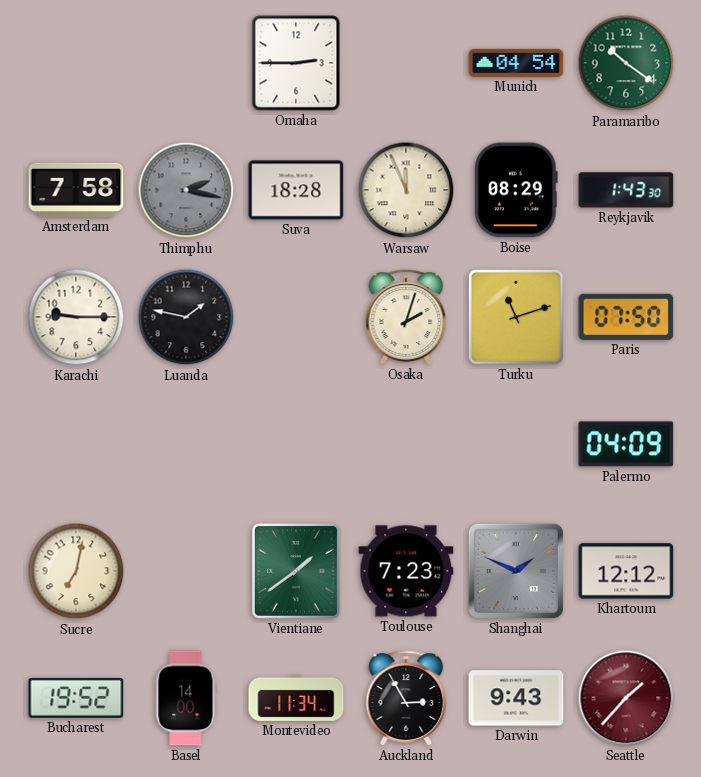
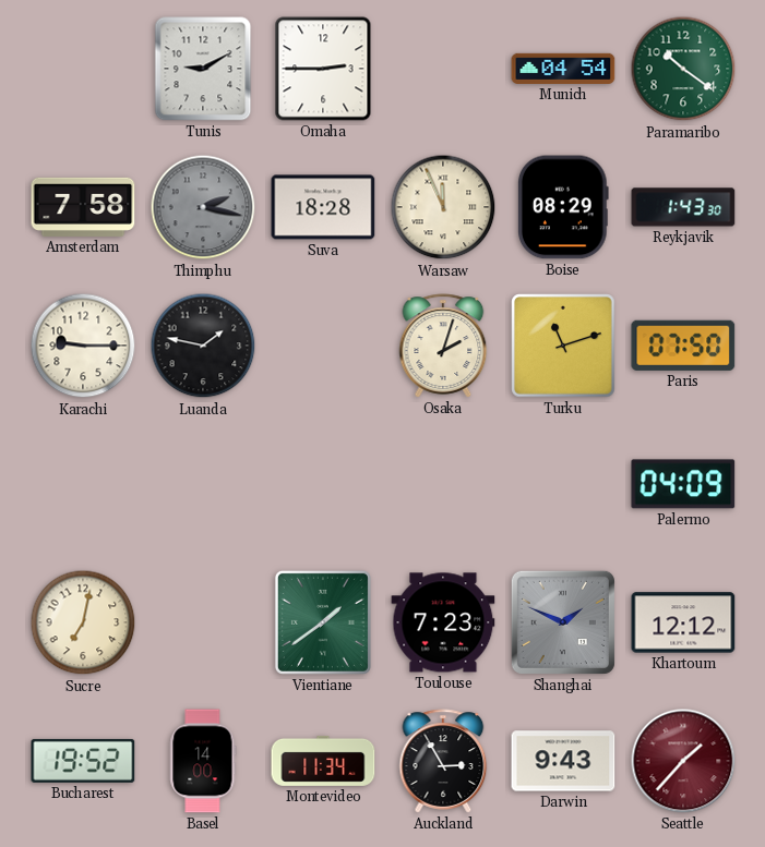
Tunis: none -> 9:10 (203, 69)
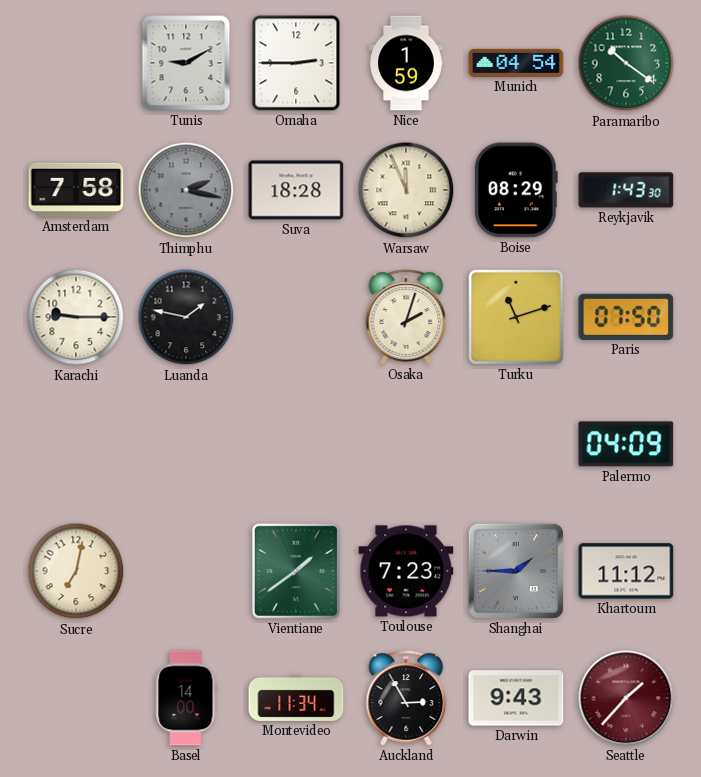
Nice: none -> 1:59 (406, 63)
Shanghai: 1:49 -> 1:45 (516, 571)
Khartoum: 12:12 -> 11:12 (626, 571)
Bucharest: 19:52 -> none (83, 761)
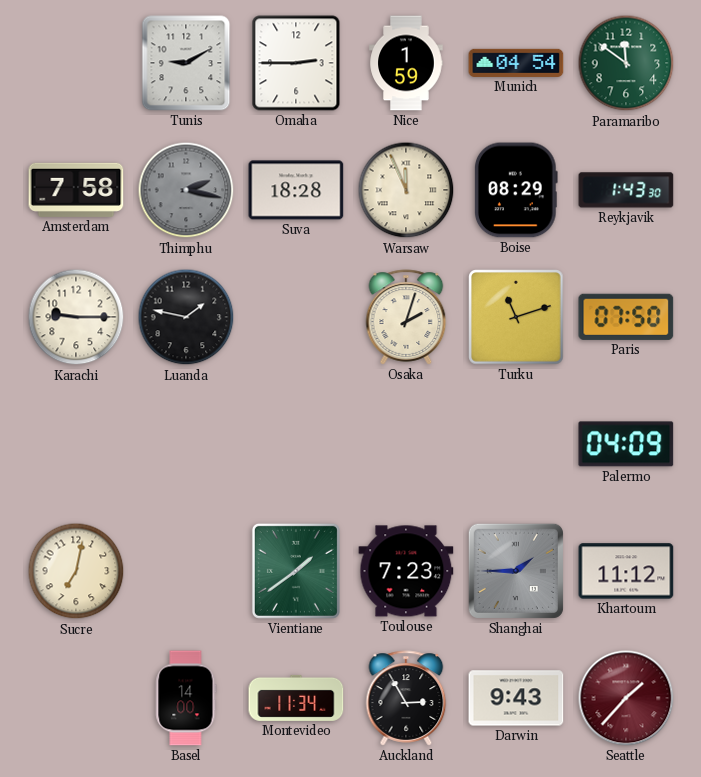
Paramaribo: 10:21 -> 11:51 (626, 63)
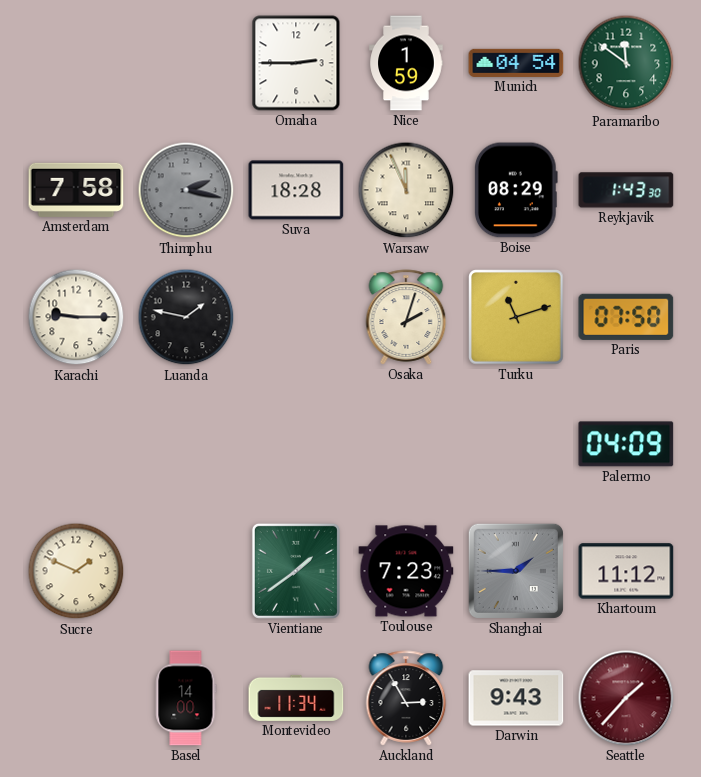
Tunis: 9:10 -> none (186, 63)
Sucre: 7:02 -> 1:49 (76, 571)
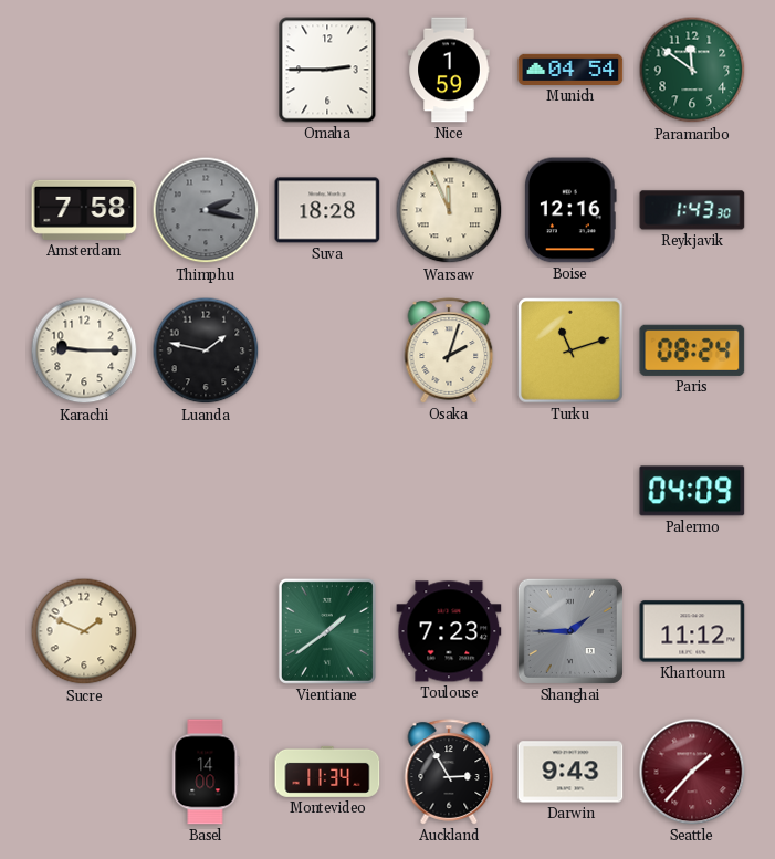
Boise: 08:29 -> 12:16 (570, 210)
Paris: 07:50 -> 08:24 (692, 350)
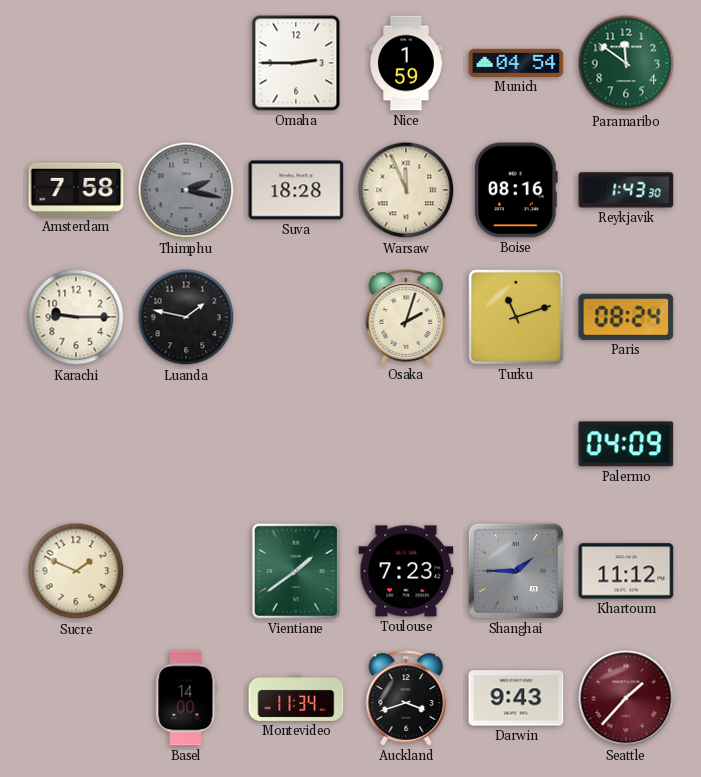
Boise: 12:16 -> 08:16 (516, 190)
Auckland: 2:55 -> 3:42 (406, 698)
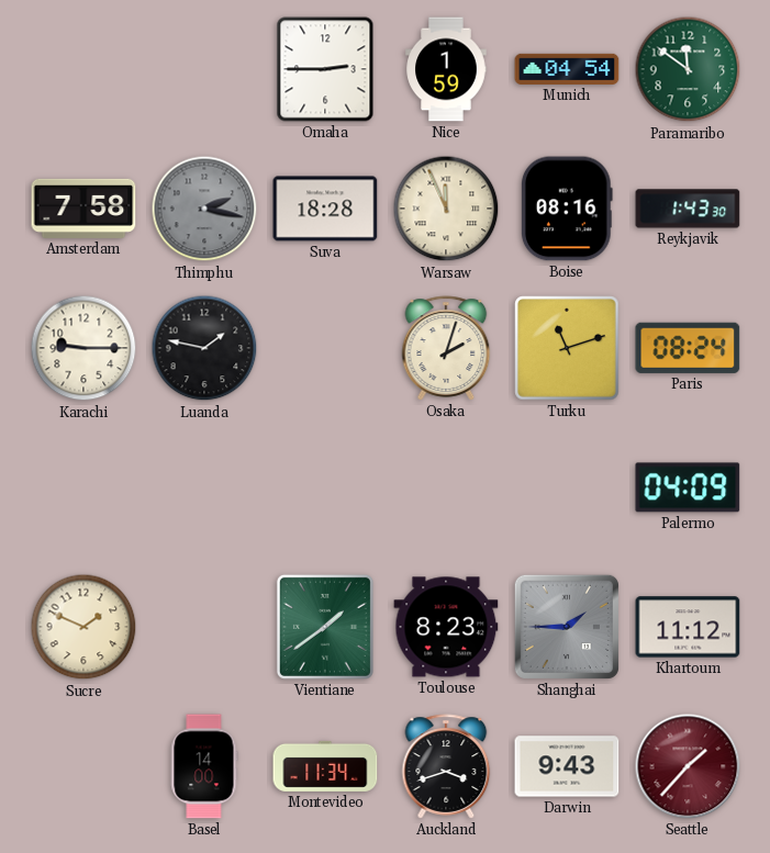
Toulouse: 7:23 -> 8:23 (446, 627)
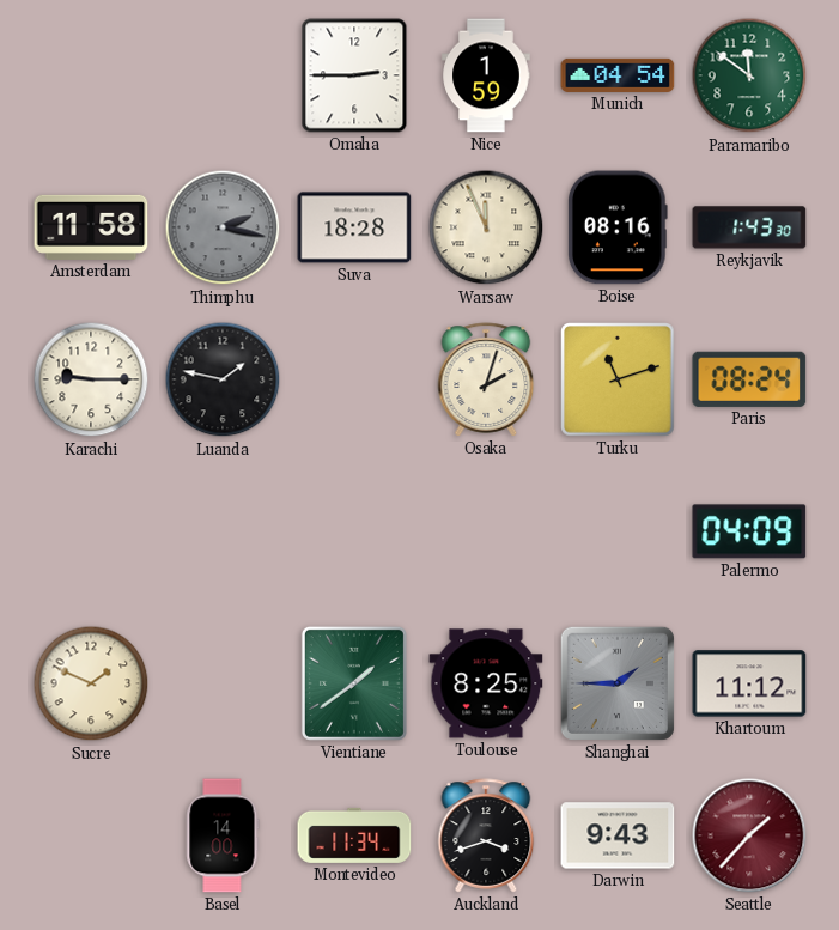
Amsterdam: 7:58 -> 11:58 (91, 227)
Toulouse: 8:23 -> 8:25 (486, 683)
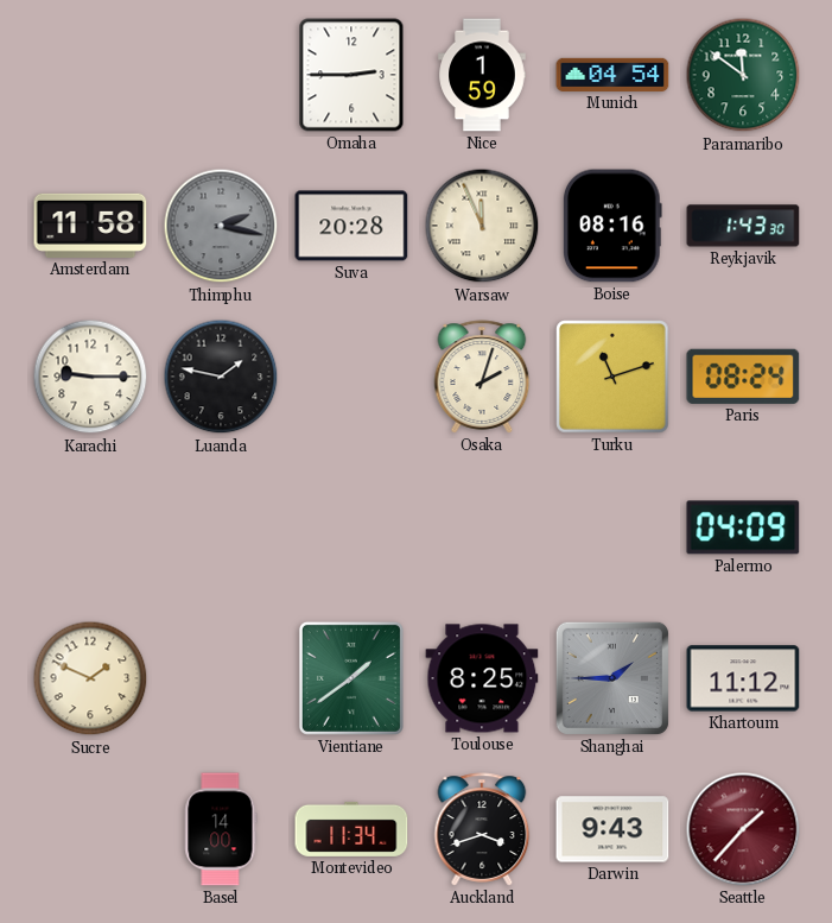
Suva: 18:28 -> 20:28 (351, 226)
